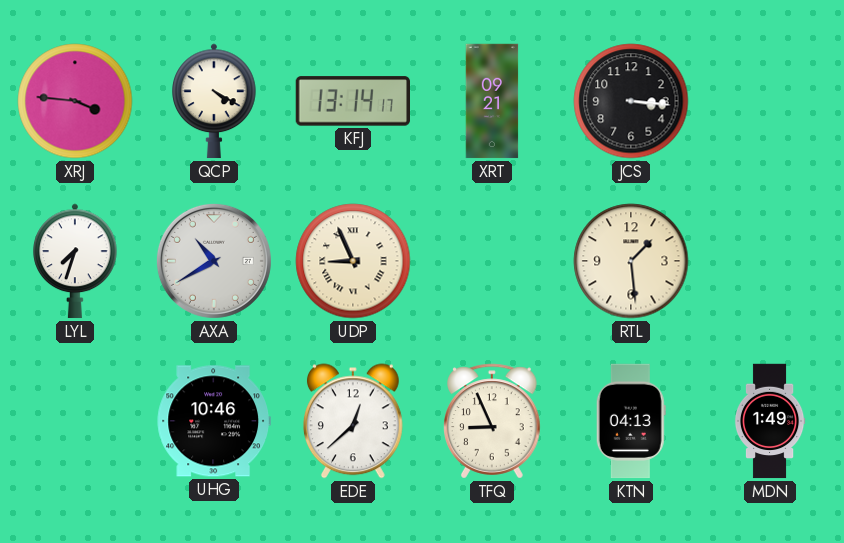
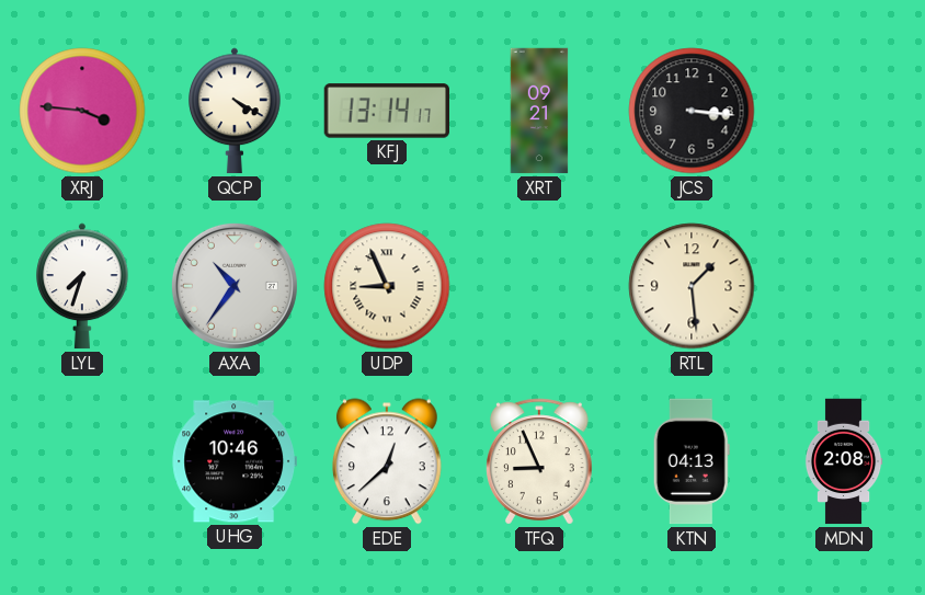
AXA: 10:40 -> 10:36 (235, 286)
MDN: 1:49 -> 2:08 (844, 461)
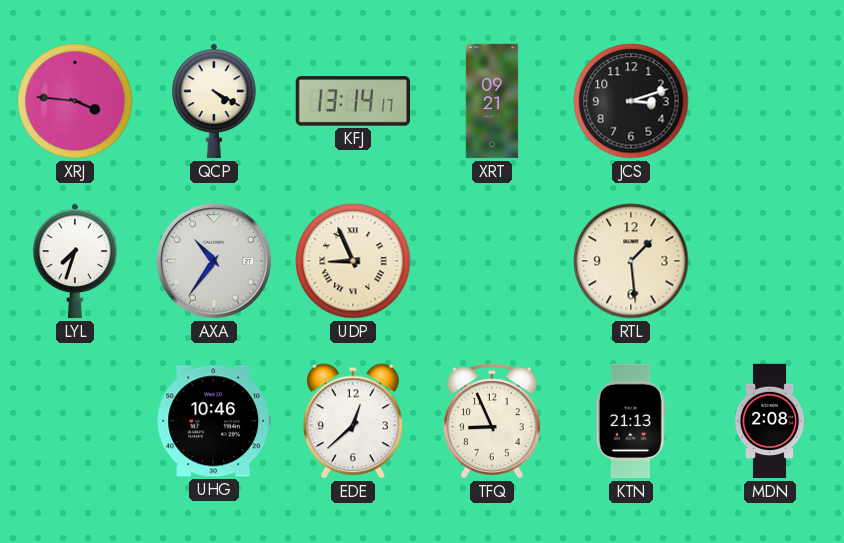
JCS: 3:16 -> 3:12 (631, 101)
KTN: 04:13 -> 21:13 (631, 421)
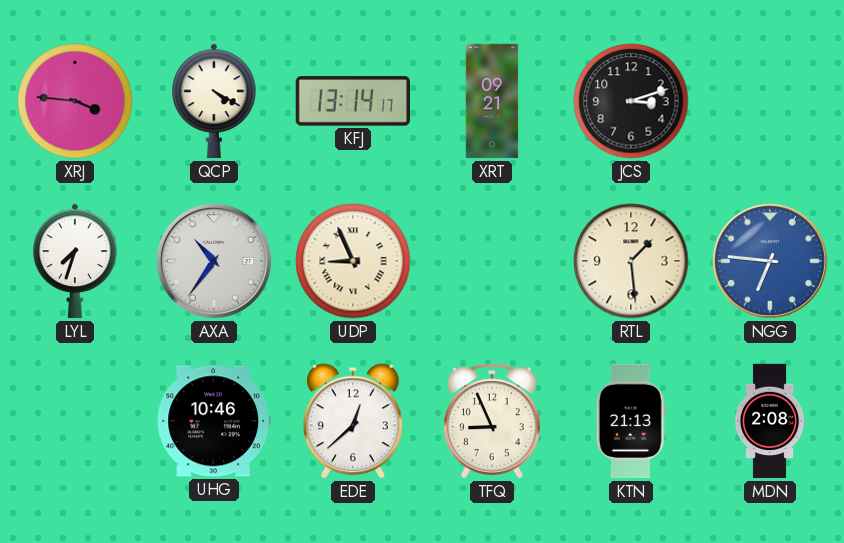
NGG: none -> 6:46 (770, 261)
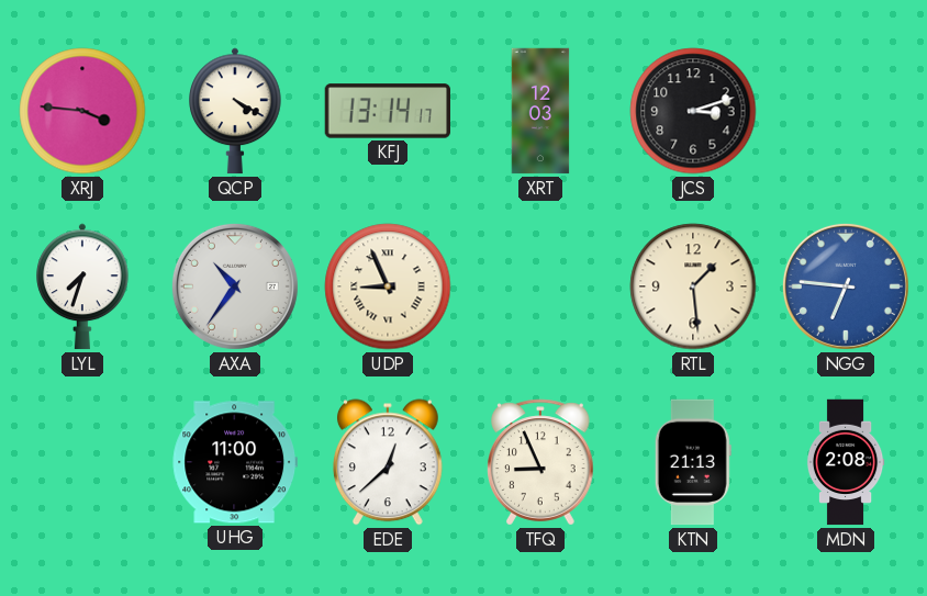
XRT: 09:21 -> 12:03 (540, 111)
UHG: 10:46 -> 11:00 (234, 462)
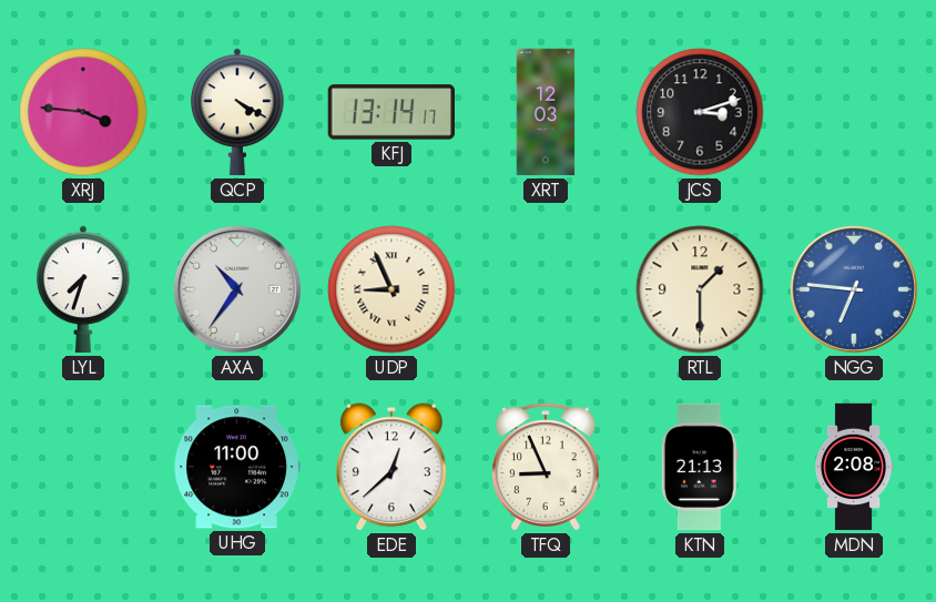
RTL: 1:29 -> 1:30 (700, 289)
